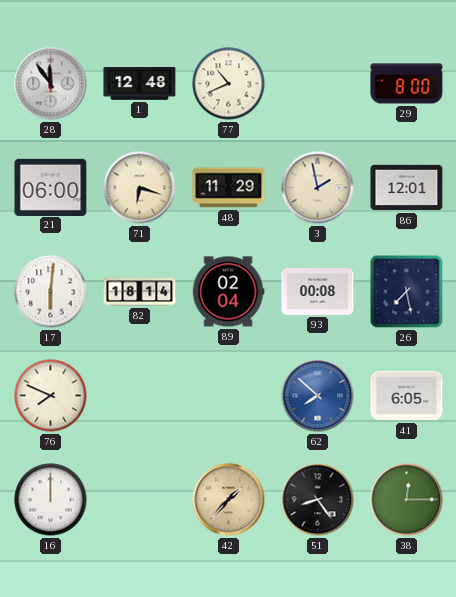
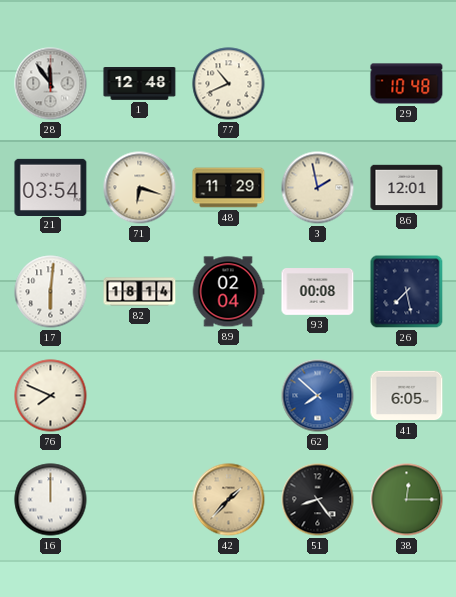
29: 8:00 -> 10:48 (407, 84)
21: 06:00 -> 03:54 (51, 187)
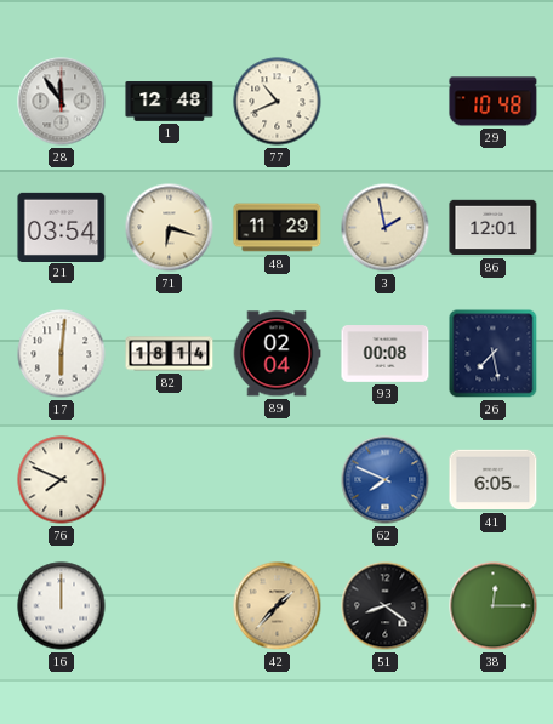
62: 7:52 -> 7:49 (386, 480)
51: 8:24 -> 8:21 (386, 606)
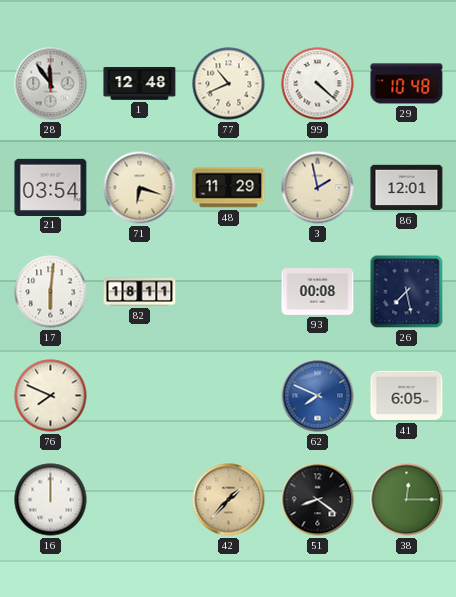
99: none -> 4:22 (318, 84)
82: 18:14 -> 18:11 (140, 292)
89: 02:04 -> none (276, 354)
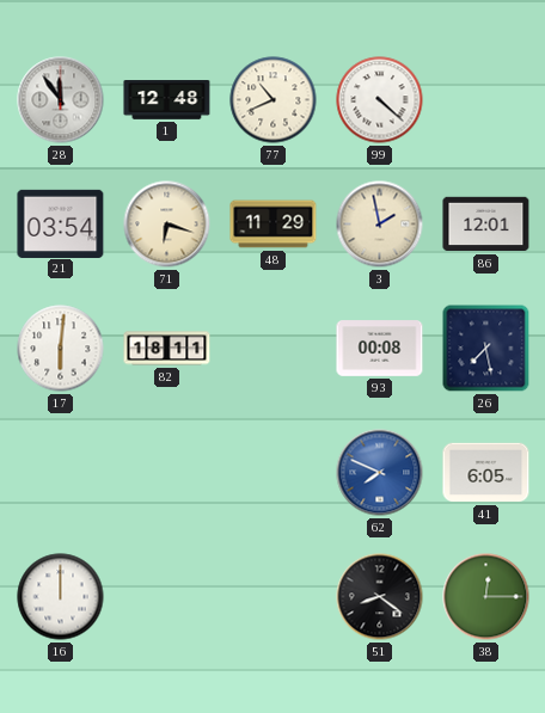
29: 10:48 -> none (407, 84)
76: 7:49 -> none (51, 396)
42: 1:37 -> none (229, 500)
